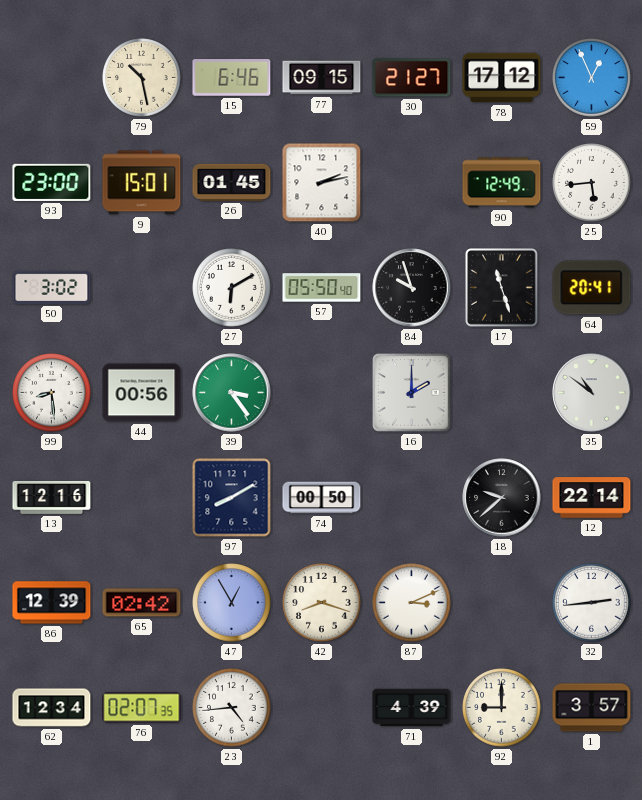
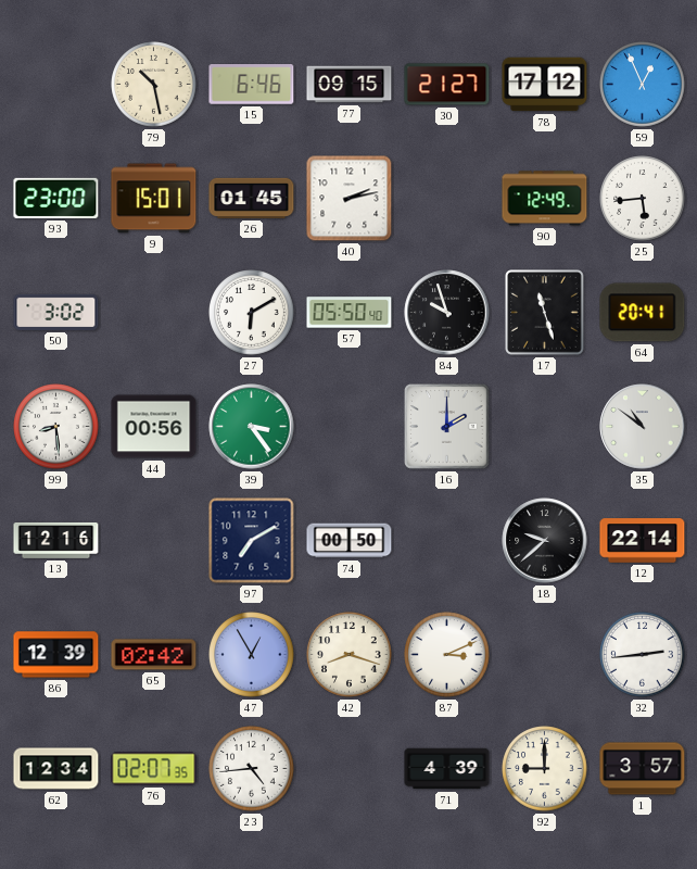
97: 8:10 -> 7:10 (252, 541)
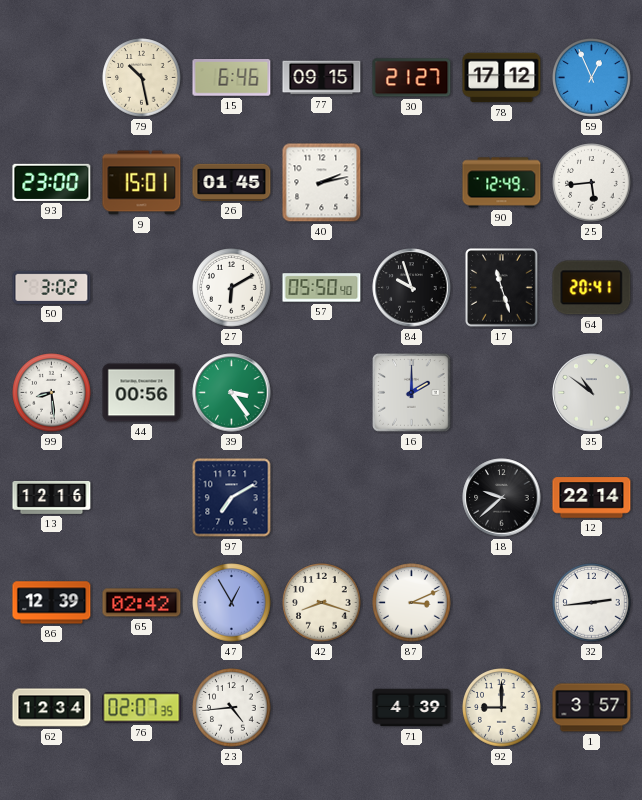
74: 00:50 -> none (350, 541)
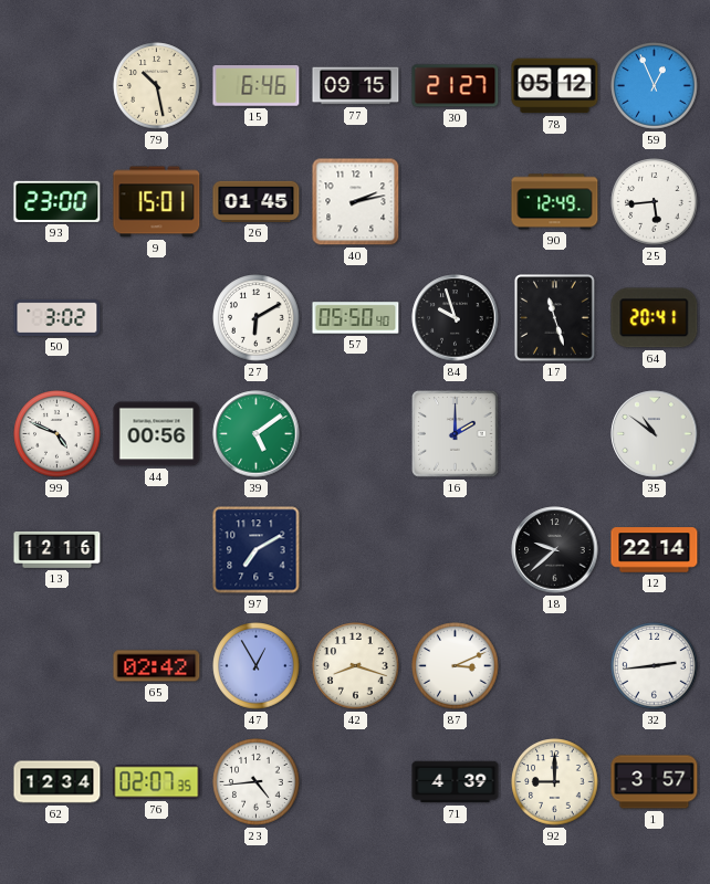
78: 17:12 -> 05:12 (555, 86)
99: 8:29 -> 4:49 (58, 434)
39: 3:24 -> 5:09 (257, 434)
86: 12:39 -> none (52, 603)
